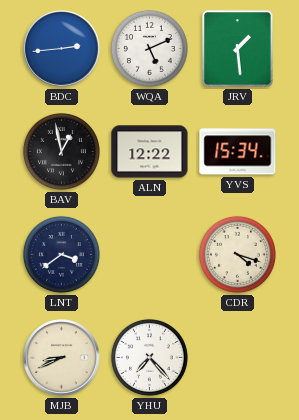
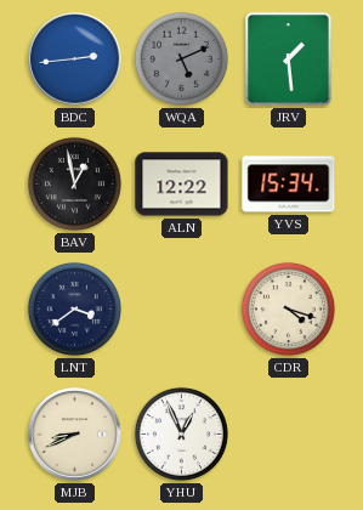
WQA dial: white -> grey (181, 58)
YHU: 7:23 -> 12:56 (181, 433)
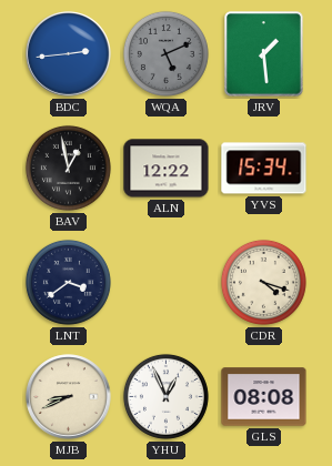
GLS: none -> 08:08 (264, 397)
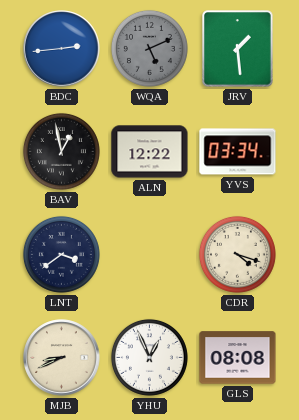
YVS: 15:34 -> 03:34 (238, 152)
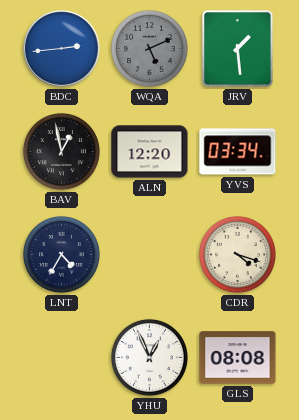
ALN: 12:22 -> 12:20 (150, 152)
LNT: 3:39 -> 4:35 (61, 254)
MJB: 8:41 -> none (62, 358)
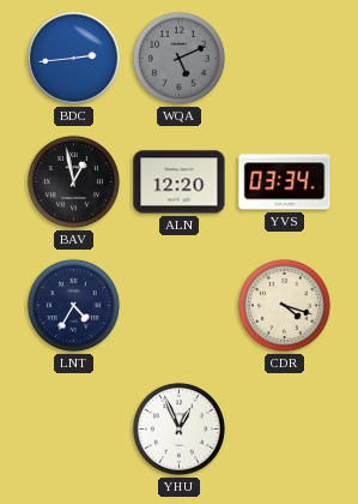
JRV: 1:29 -> none (238, 49)
GLS: 08:08 -> none (238, 358)
